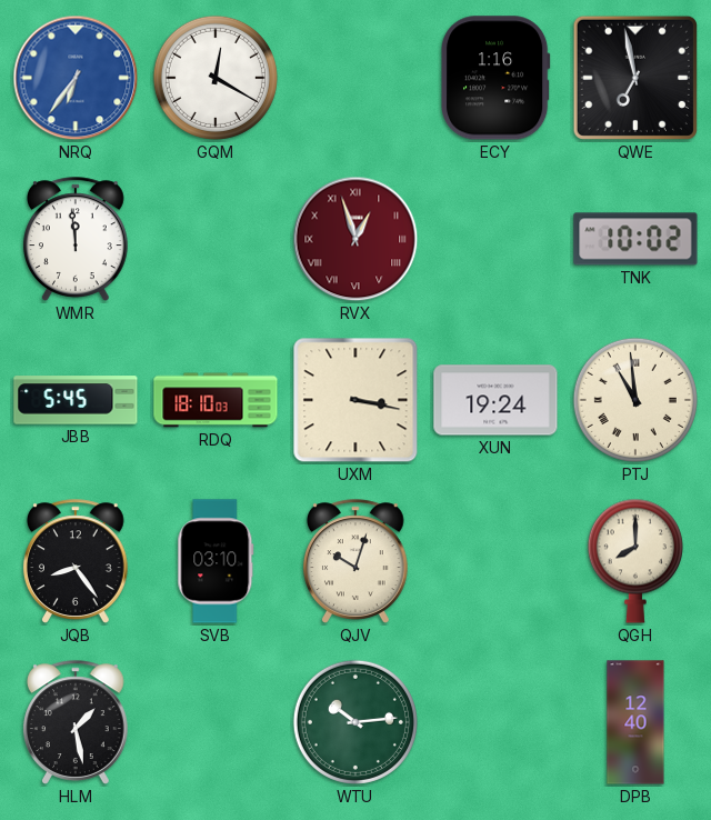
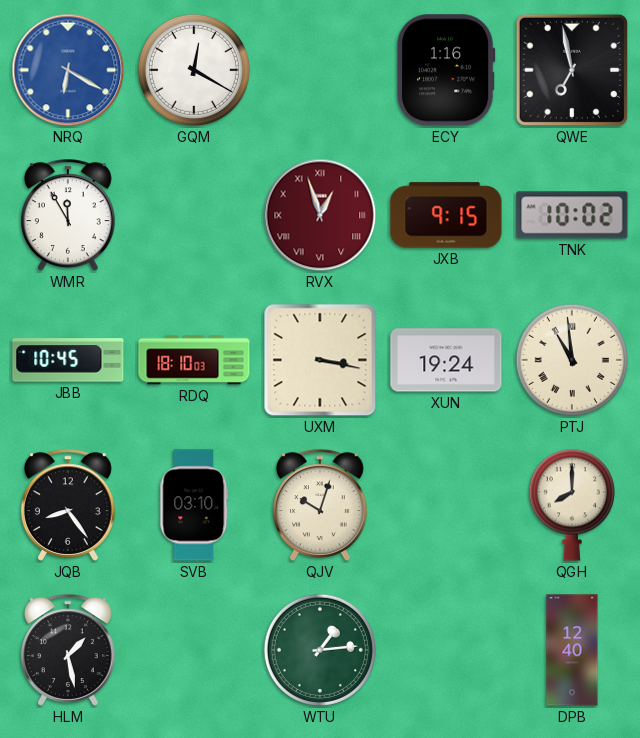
NRQ: 6:36 -> 6:20 (68, 70)
WMR: 11:59 -> 11:55 (68, 215)
JXB: none -> 9:15 (446, 215)
JBB: 5:45 -> 10:45 (68, 360)
WTU: 10:14 -> 1:14 (320, 650)
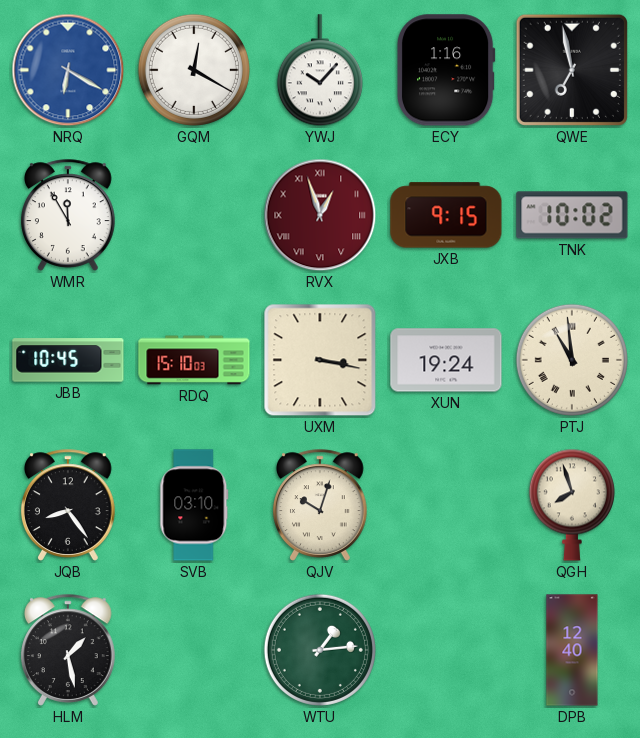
YWJ: none -> 10:07 (320, 71)
RDQ: 18:10 -> 15:10 (194, 360)
QGH: 8:00 -> 7:57 (572, 505)
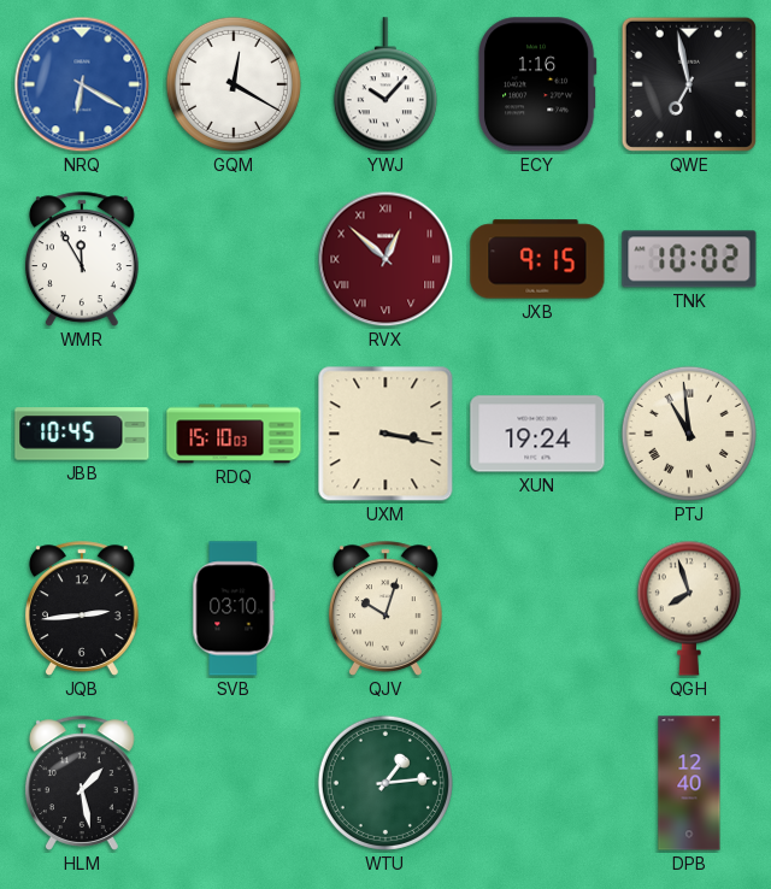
RVX: 12:57 -> 12:52 (385, 259)
JQB: 8:24 -> 2:44 (82, 608)
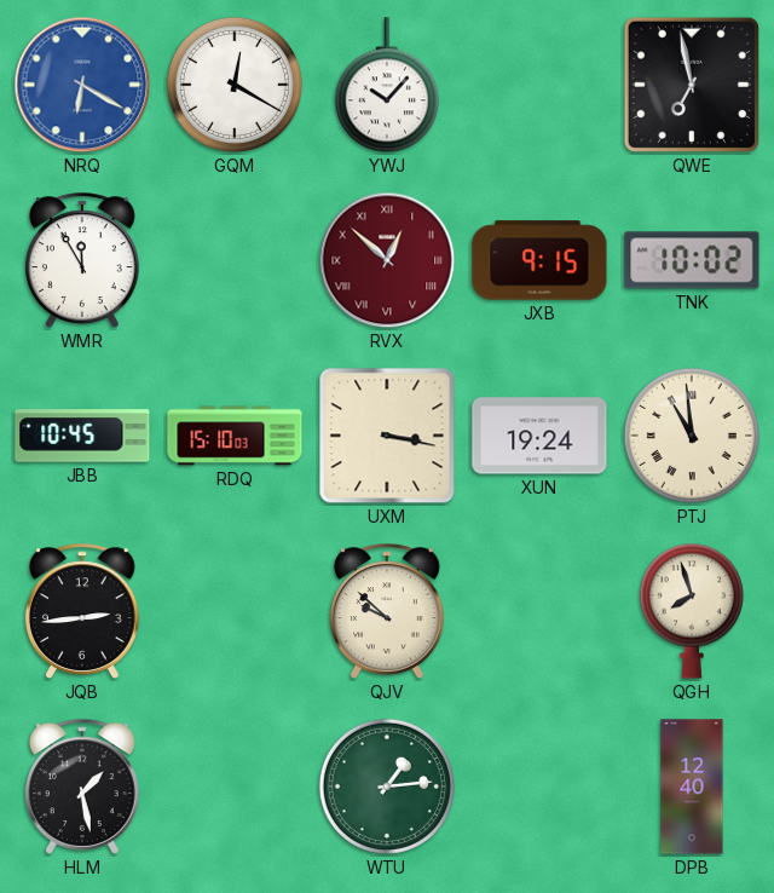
ECY: 1:16 -> none (537, 84)
SVB: 03:10 -> none (234, 608)
QJV: 10:03 -> 9:52 (387, 611)
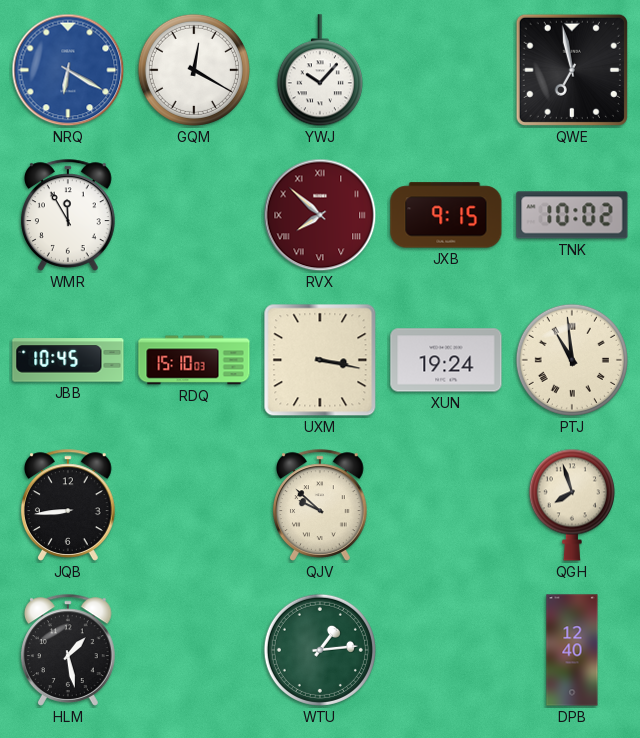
RVX: 12:52 -> 7:52 (320, 215)
JQB: 2:44 -> 8:44 (68, 505)
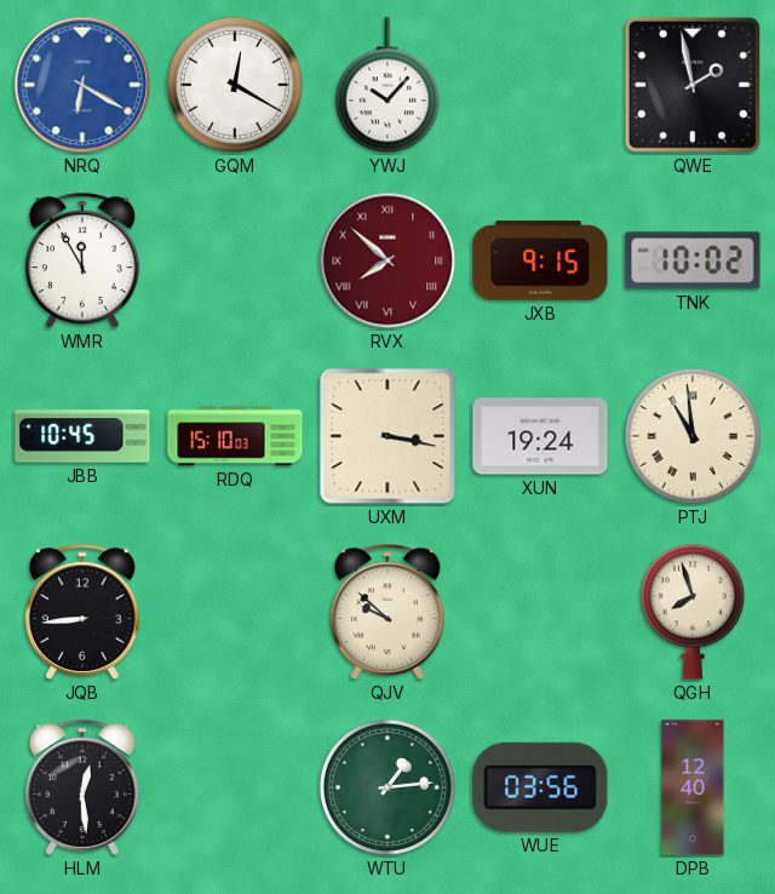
QWE: 6:58 -> 1:58 (693, 85)
HLM: 1:28 -> 12:29 (82, 787)
WUE: none -> 03:56 (540, 787)
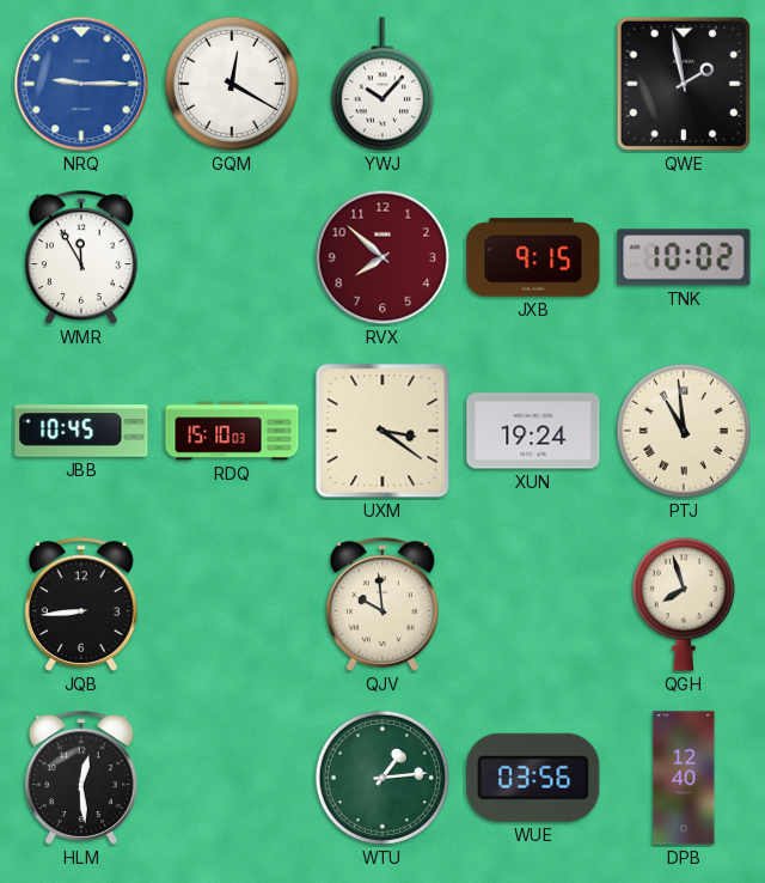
NRQ: 6:20 -> 9:15 (81, 84)
RVX numerals: Roman -> Arabic (382, 257)
UXM: 3:17 -> 3:21 (382, 431)
QJV: 9:52 -> 9:59 (382, 604)
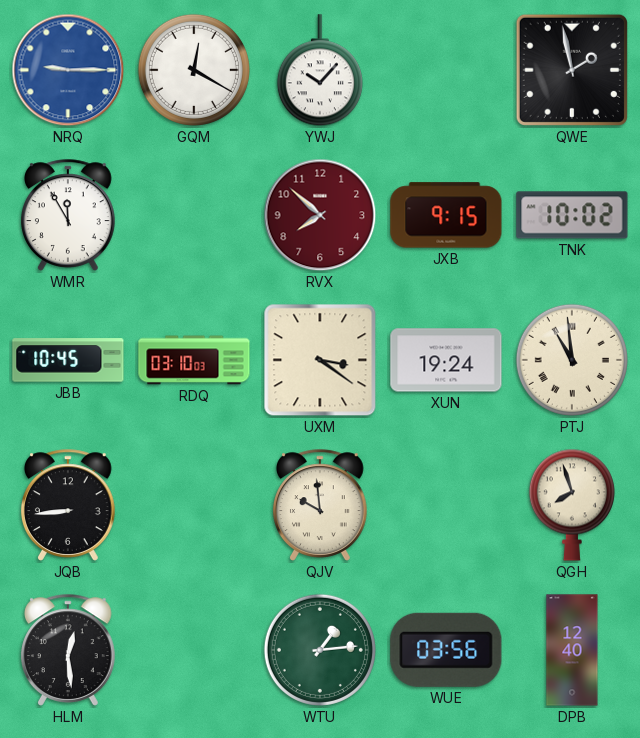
RDQ: 15:10 -> 03:10 (194, 360)
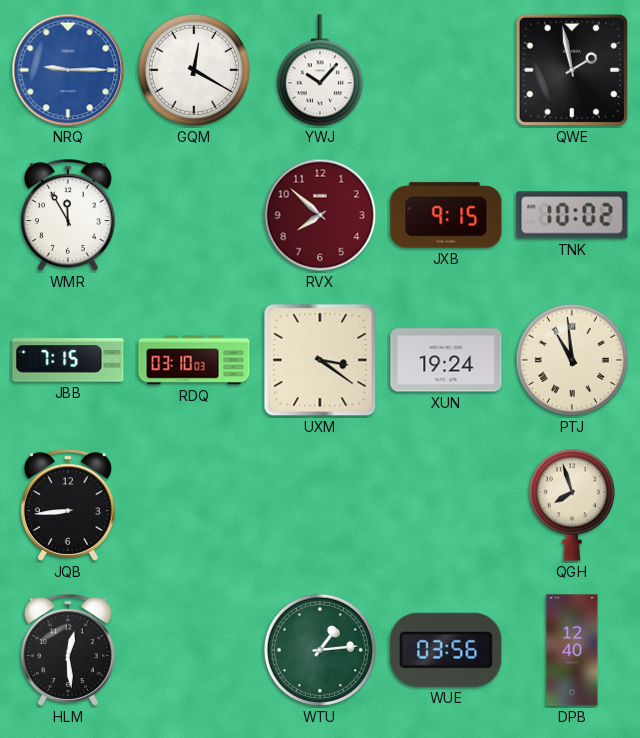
JBB: 10:45 -> 7:15 (68, 360)
QJV: 9:59 -> none (320, 505)
